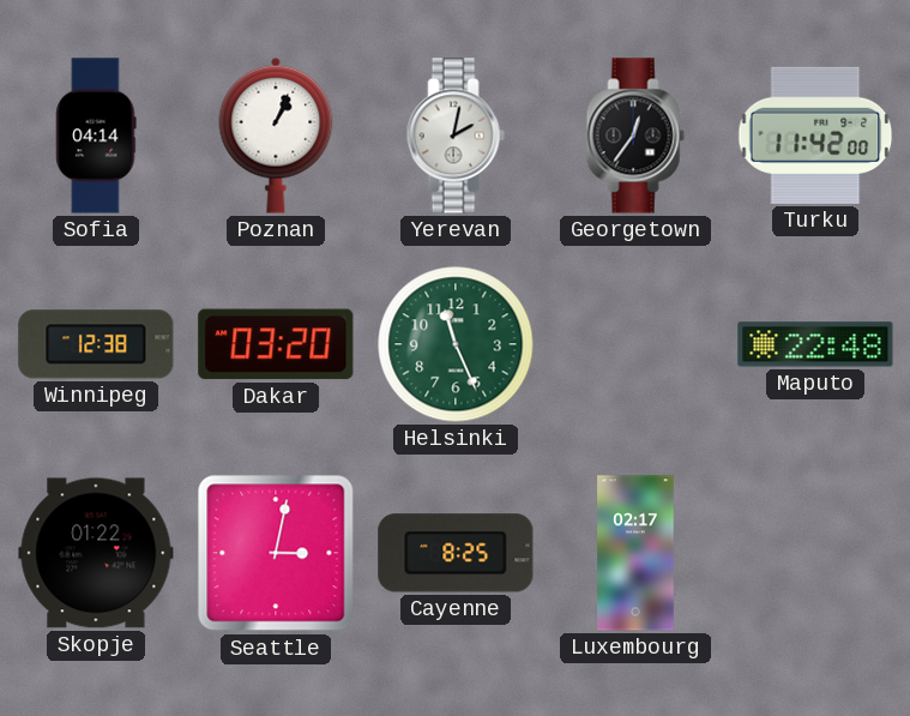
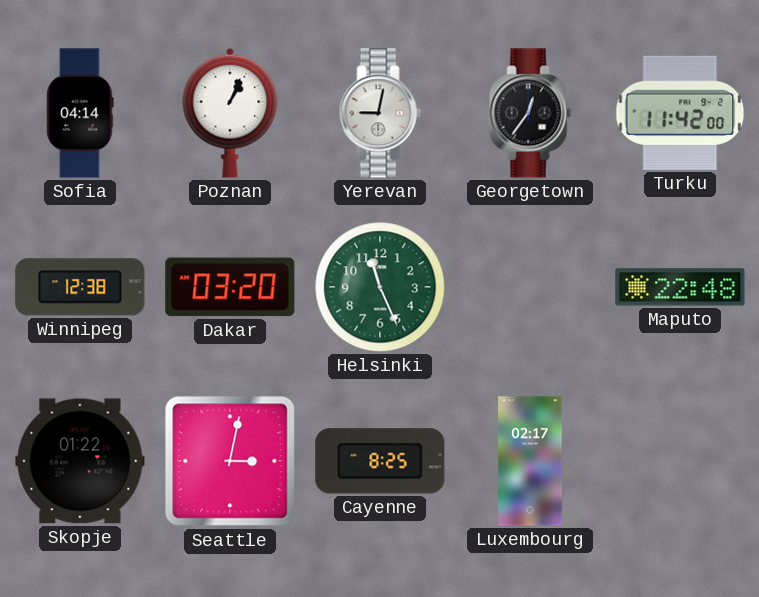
Yerevan: 2:02 -> 9:02 (380, 113)
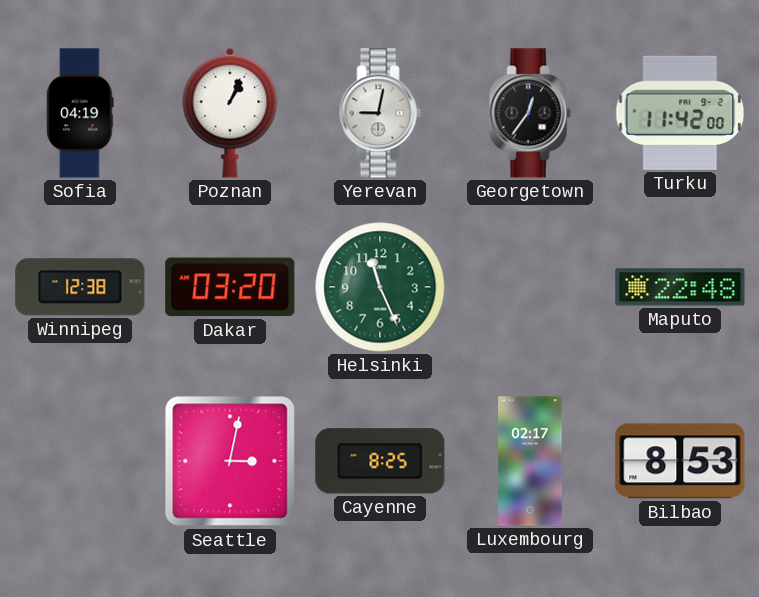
Sofia: 04:14 -> 04:19 (80, 113)
Skopje: 01:22 -> none (80, 461)
Bilbao: none -> 8:53 (680, 461)
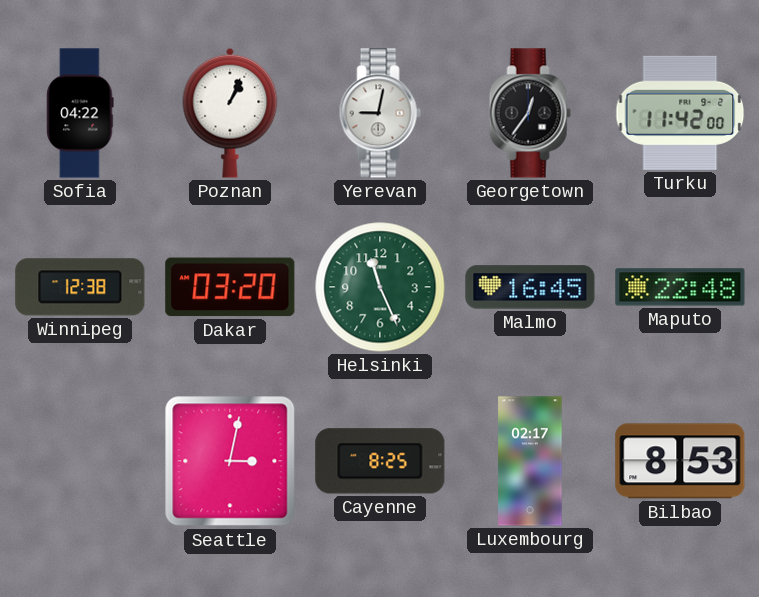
Sofia: 04:19 -> 04:22 (80, 113)
Malmo: none -> 16:45 (530, 287)
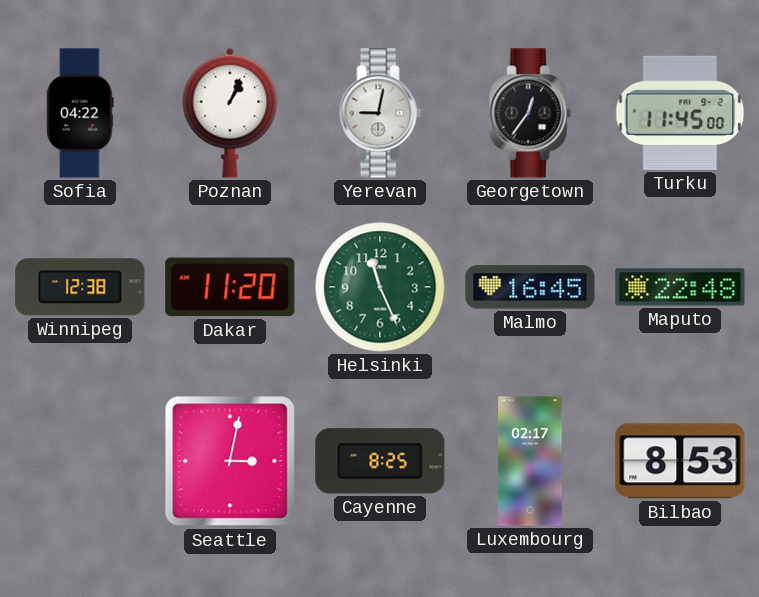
Turku: 11:42 -> 11:45 (680, 113)
Dakar: 03:20 -> 11:20 (230, 287)
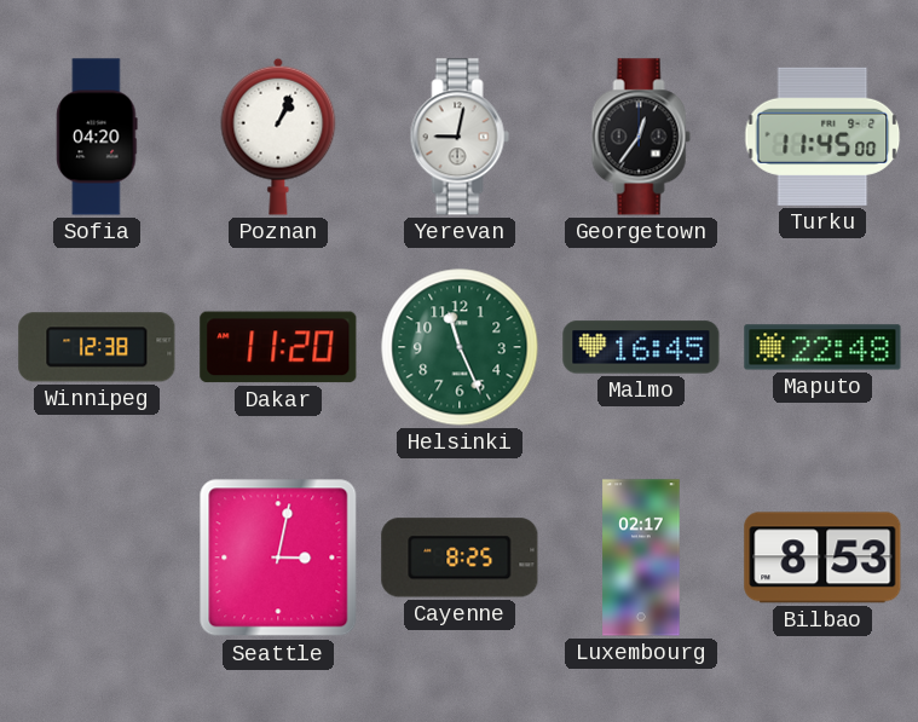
Sofia: 04:22 -> 04:20 (97, 137)
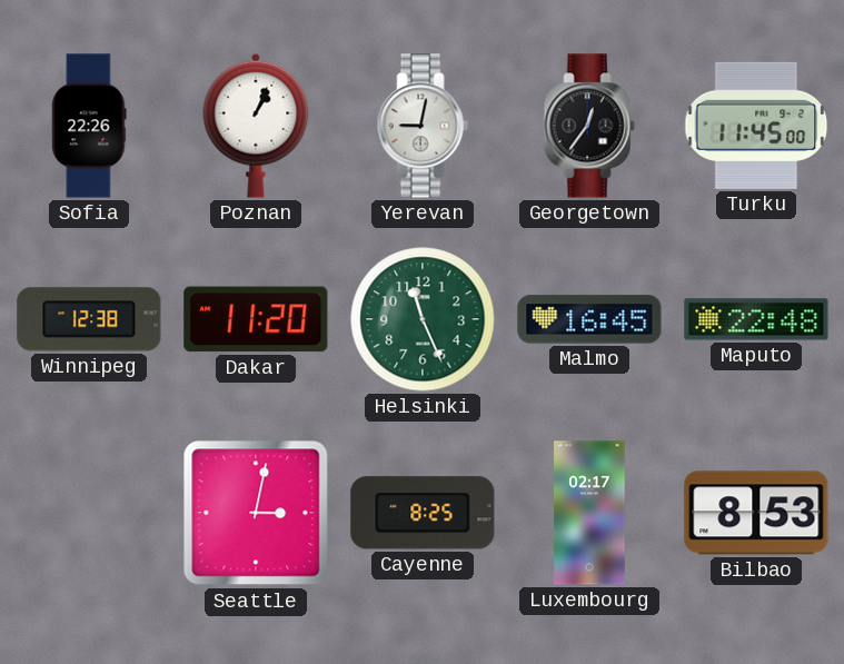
Sofia: 04:20 -> 22:26 (89, 126)
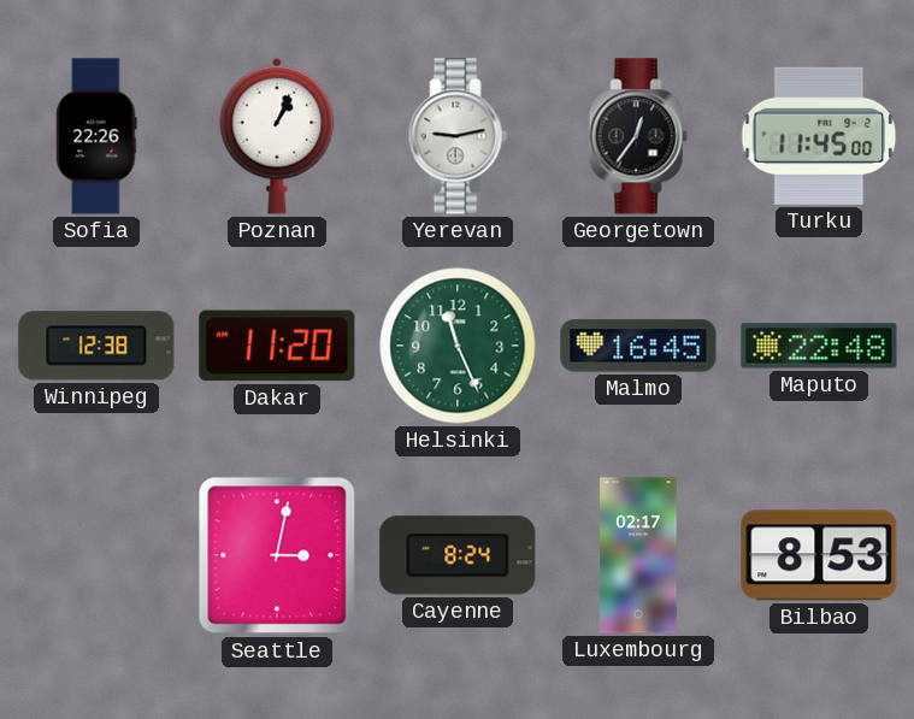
Yerevan: 9:02 -> 9:13 (458, 136)
Cayenne: 8:25 -> 8:24 (458, 555)
